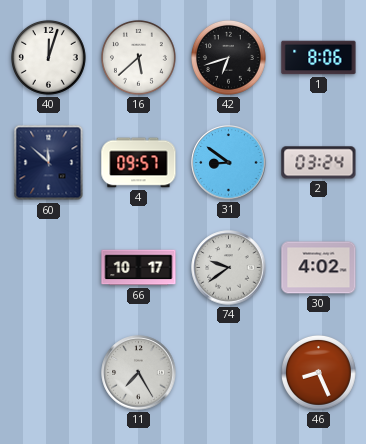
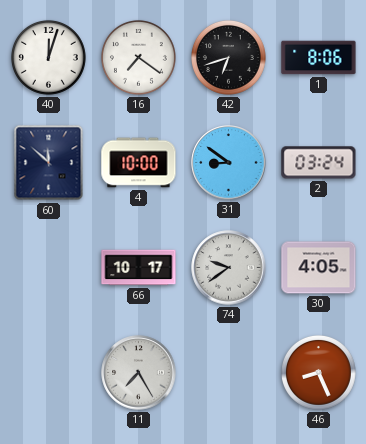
16: 5:38 -> 7:21 (138, 57)
4: 09:57 -> 10:00 (139, 163)
30: 4:02 -> 4:05 (319, 268)
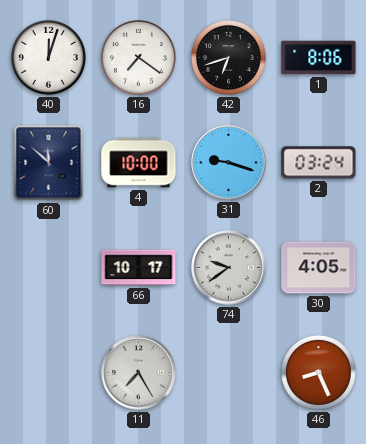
31: 8:51 -> 9:18 (229, 163)
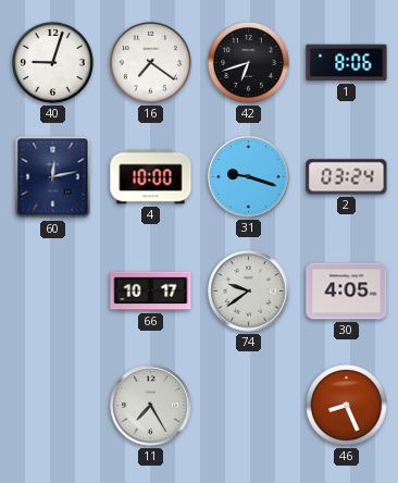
40: 12:03 -> 9:03 (52, 62)
60: 11:52 -> 12:13 (53, 177)
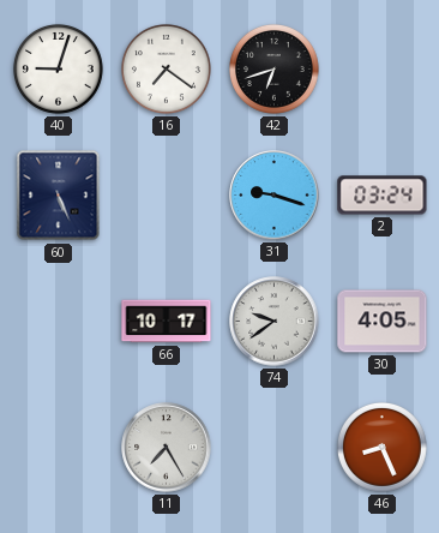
1: 8:06 -> none (347, 63)
60: 12:13 -> 5:26 (59, 196)
4: 10:00 -> none (151, 177)
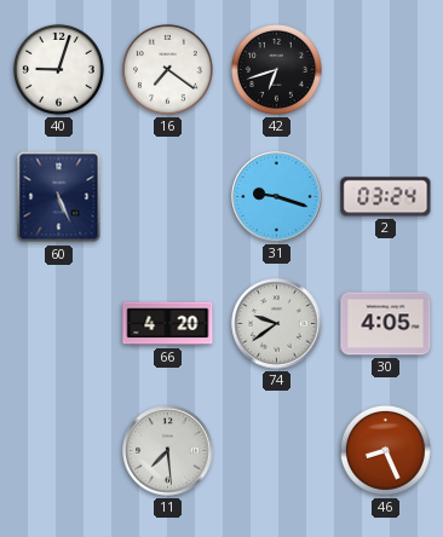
66: 10:17 -> 4:20 (168, 324)
11: 7:25 -> 7:29 (168, 451)
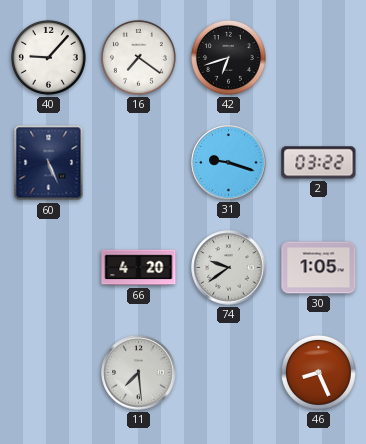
40: 9:03 -> 9:07 (48, 57)
2: 03:24 -> 03:22 (319, 163)
30: 4:05 -> 1:05 (319, 268)
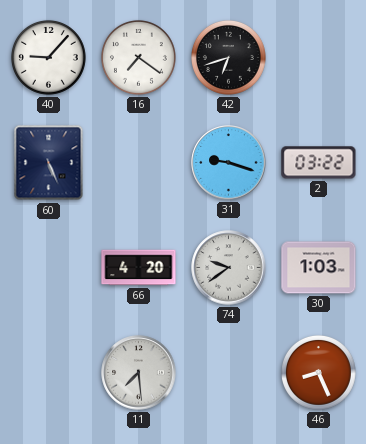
30: 1:05 -> 1:03 (319, 268)
